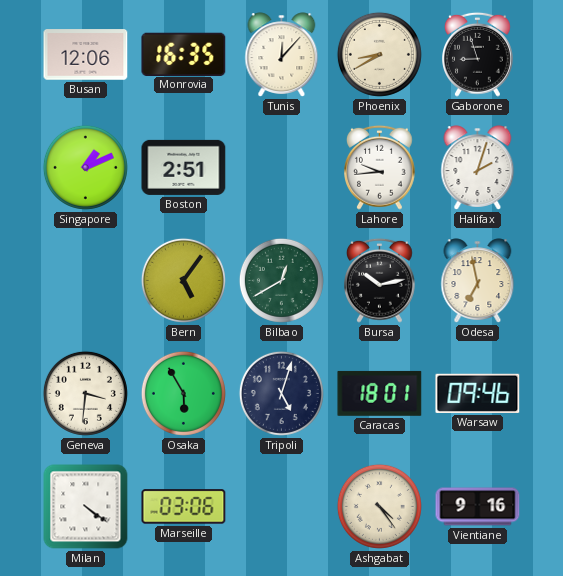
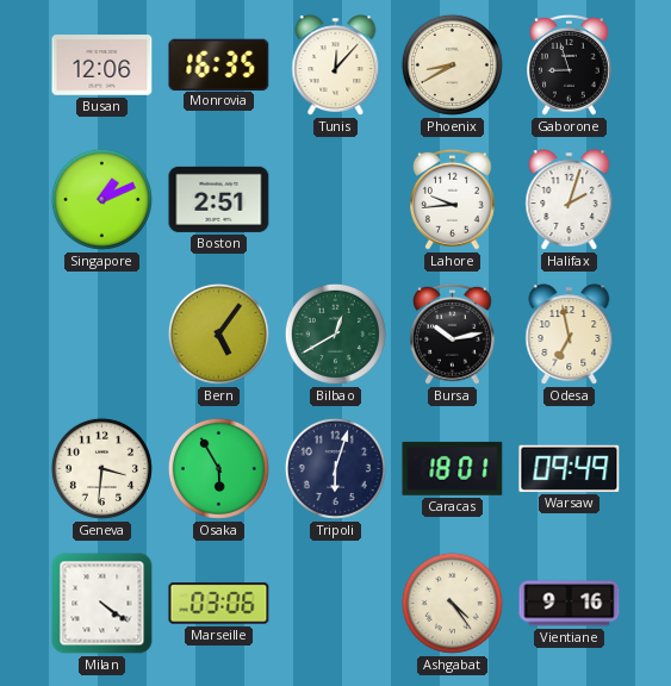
Tripoli: 5:03 -> 6:03 (335, 468)
Warsaw: 09:46 -> 09:49 (570, 468)
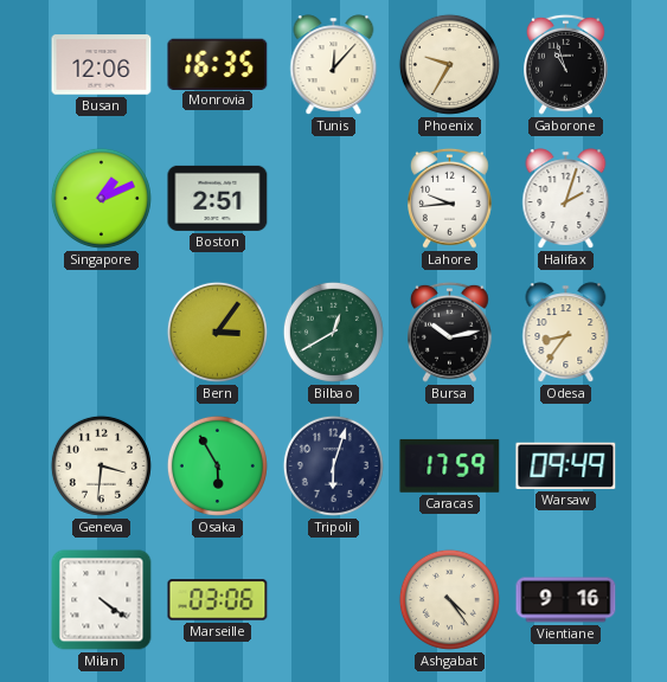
Phoenix: 8:40 -> 9:35 (449, 64)
Gaborone: 8:57 -> 10:57 (566, 64)
Bern: 5:06 -> 3:06 (217, 332)
Odesa: 6:58 -> 8:36 (566, 333)
Caracas: 18:01 -> 17:59 (450, 465)
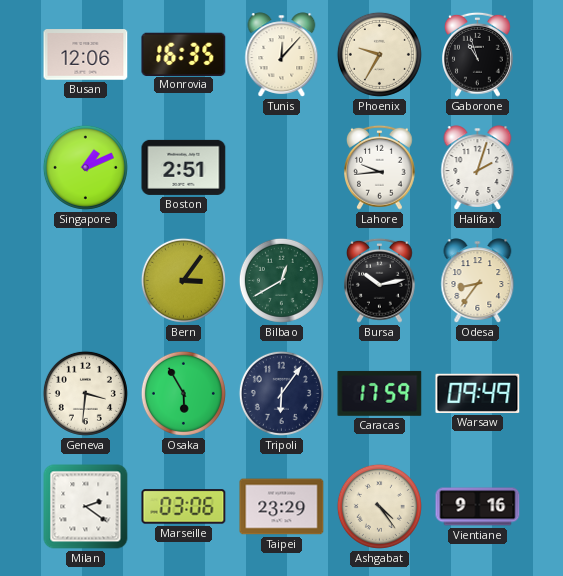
Tripoli: 6:03 -> 6:06 (281, 393)
Milan: 4:21 -> 2:21 (86, 507)
Taipei: none -> 23:29 (282, 507)
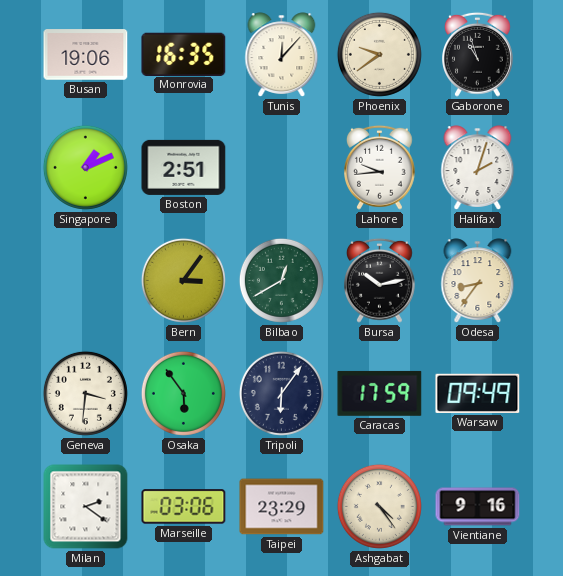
Busan: 12:06 -> 19:06 (86, 55)
Phoenix: 9:35 -> 9:39 (379, 54)
Osaka: 5:55 -> 5:54 (183, 393)
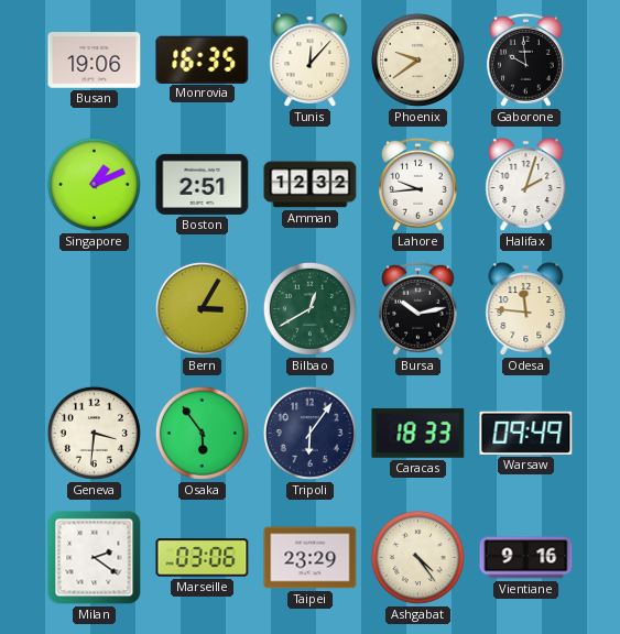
Gaborone: 10:57 -> 9:59 (526, 59)
Amman: none -> 12:32 (311, 185)
Bern: 3:06 -> 3:05 (202, 308)
Odesa: 8:36 -> 11:46 (526, 309)
Caracas: 17:59 -> 18:33 (418, 433)
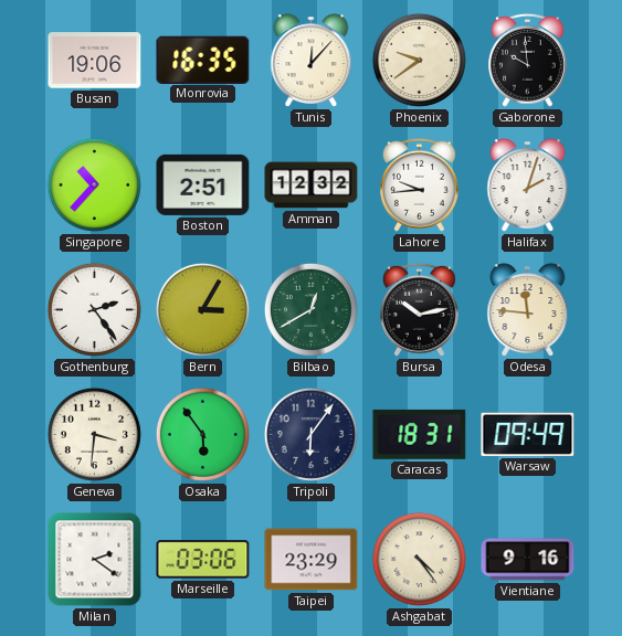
Singapore: 1:11 -> 10:37 (94, 184)
Gothenburg: none -> 2:24 (94, 309)
Caracas: 18:33 -> 18:31 (420, 434)
